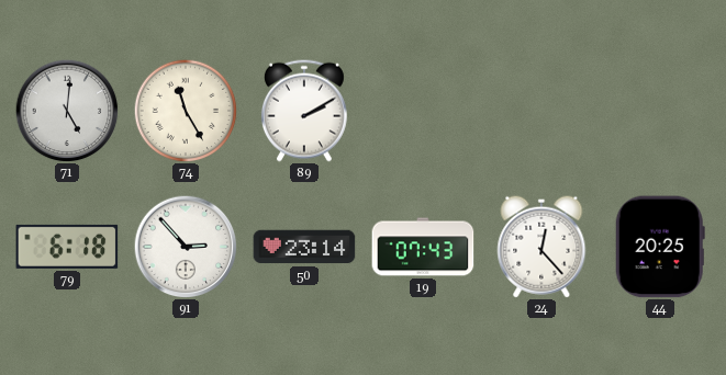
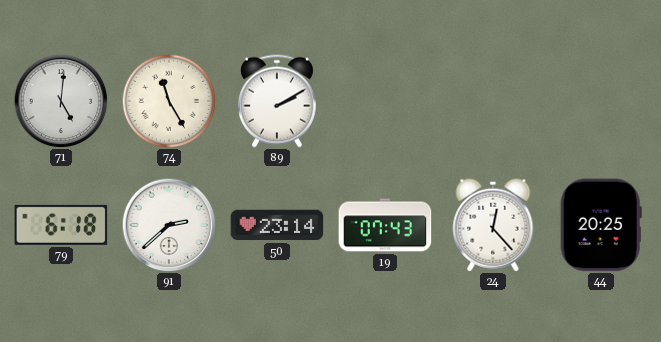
91: 2:53 -> 2:38 (169, 225)
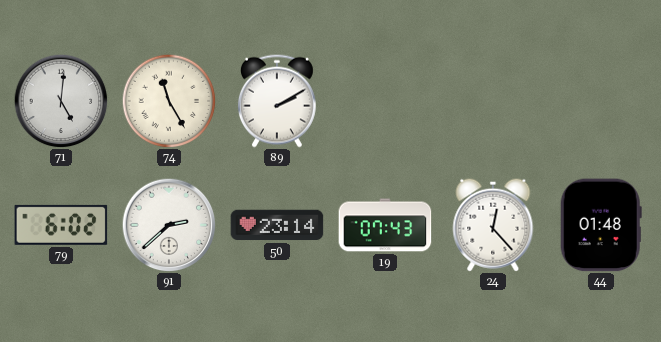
79: 6:18 -> 6:02 (61, 225)
44: 20:25 -> 01:48 (601, 225)
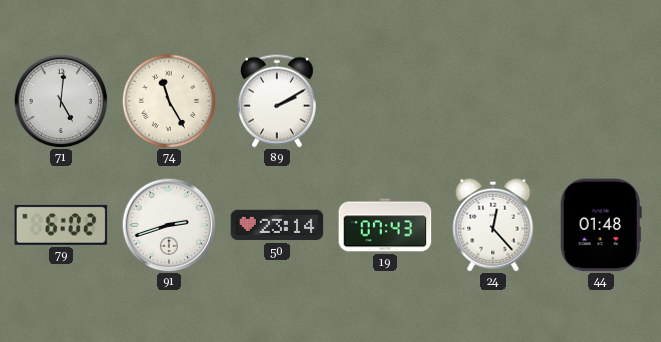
91: 2:38 -> 2:42 (169, 225)
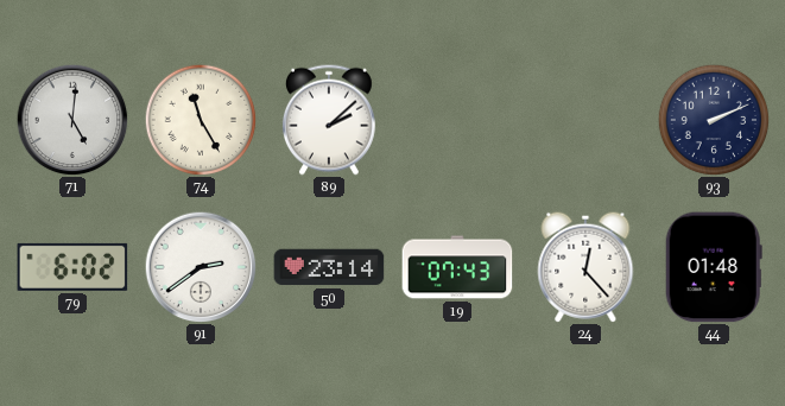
89: 2:10 -> 2:08 (329, 120)
93: none -> 2:11 (714, 120)
91: 2:42 -> 2:39 (201, 267)
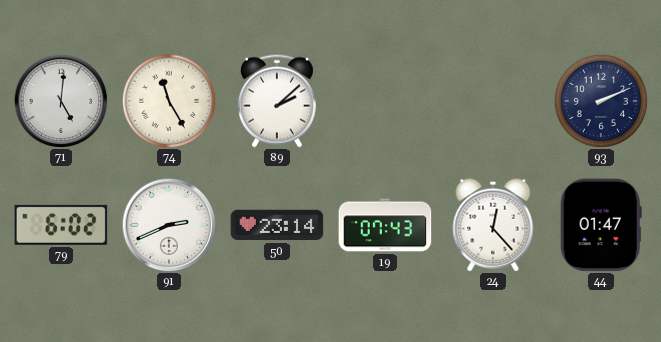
91: 2:39 -> 2:41 (169, 225)
44: 01:48 -> 01:47 (601, 225)
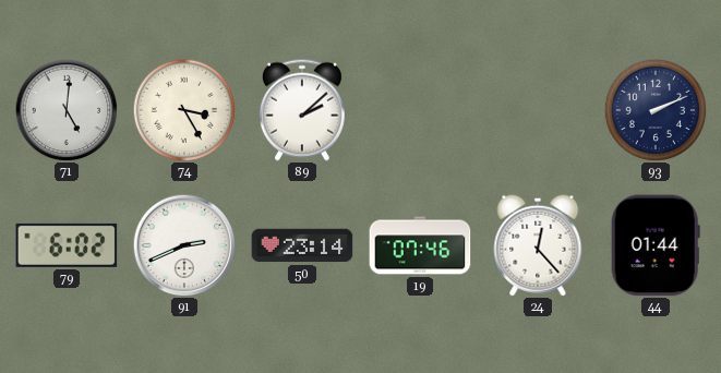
74: 11:25 -> 3:25 (184, 110)
19: 07:43 -> 07:46 (420, 245)
44: 01:47 -> 01:44 (656, 245)
